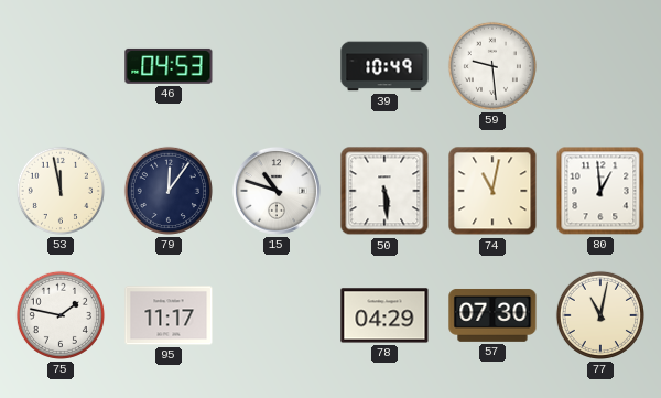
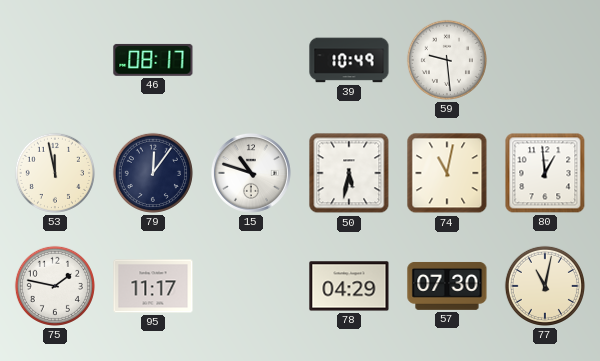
46: 04:53 -> 08:17 (153, 60)
50: 5:29 -> 5:32 (349, 173)
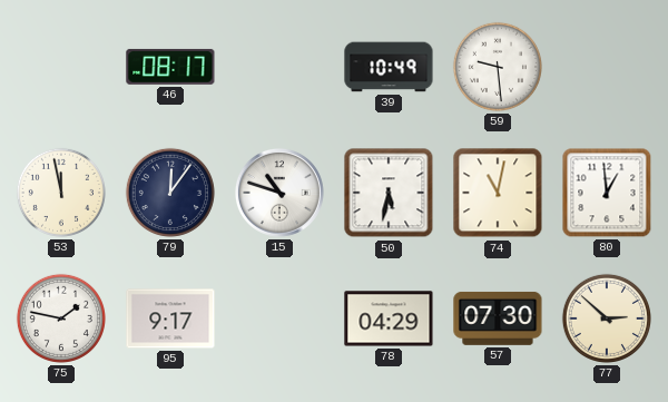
95: 11:17 -> 9:17 (170, 318)
77: 11:02 -> 2:52 (607, 318)
